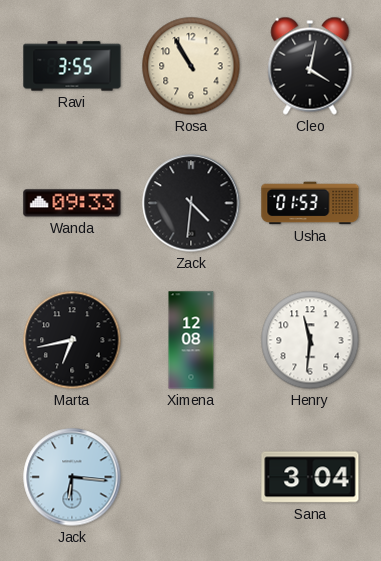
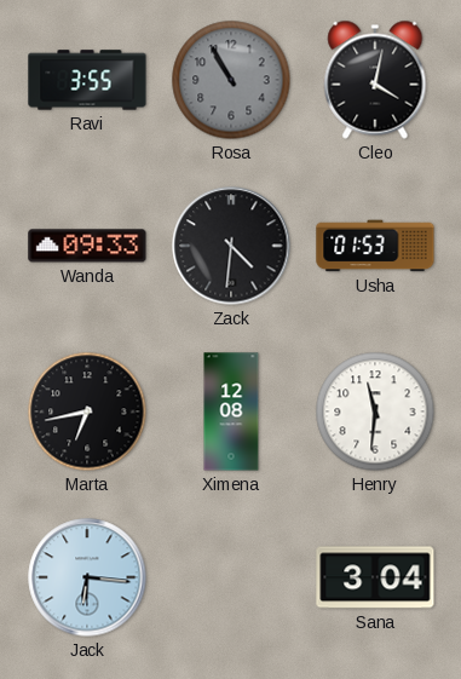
Rosa dial: cream -> grey (231, 80)
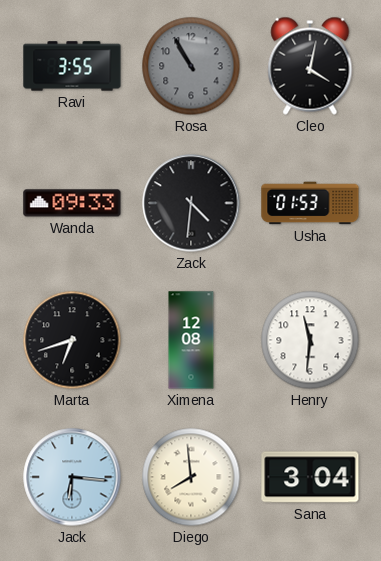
Marta: 6:43 -> 6:42 (72, 340)
Diego: none -> 7:59 (191, 477)
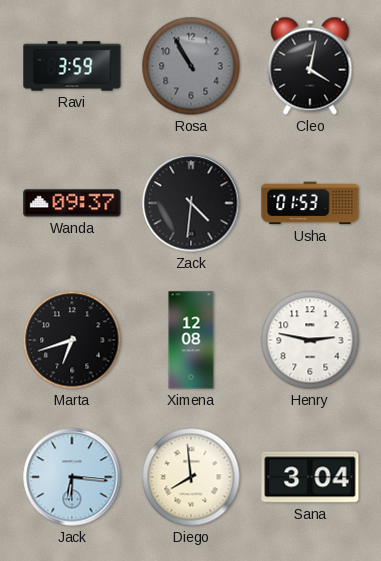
Ravi: 3:55 -> 3:59 (72, 66)
Wanda: 09:33 -> 09:37 (72, 203)
Henry: 11:31 -> 2:47 (310, 340)
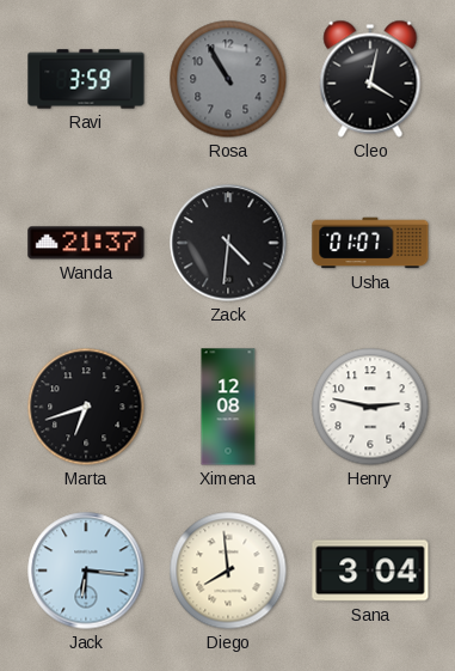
Wanda: 09:37 -> 21:37 (86, 243)
Usha: 01:53 -> 01:07 (370, 243)
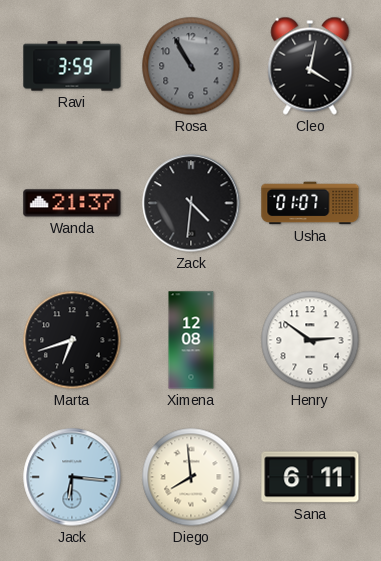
Henry: 2:47 -> 2:51 (310, 340)
Sana: 3:04 -> 6:11 (310, 477)
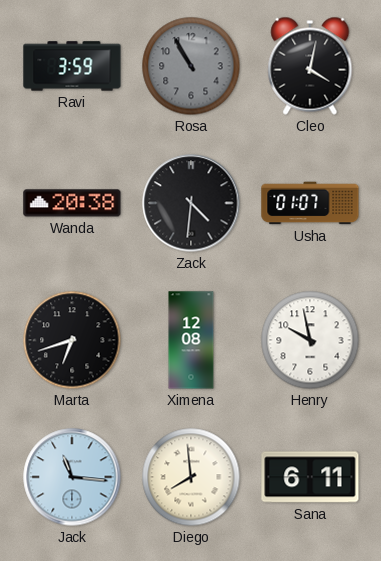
Wanda: 21:37 -> 20:38 (72, 203)
Henry: 2:51 -> 9:58 (310, 340)
Jack: 6:16 -> 11:16 (72, 477)
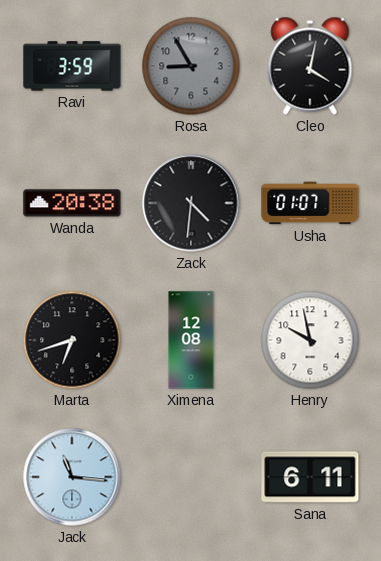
Rosa: 10:55 -> 8:55 (191, 66)
Diego: 7:59 -> none (191, 477)
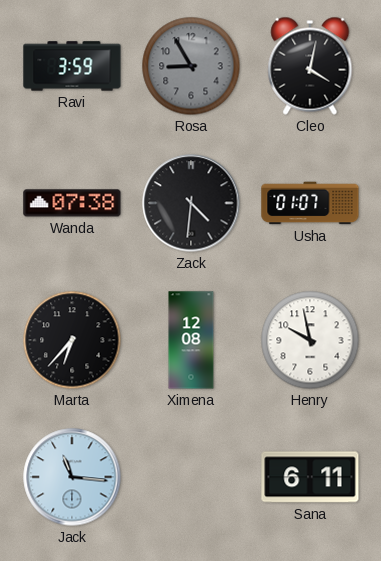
Wanda: 20:38 -> 07:38 (72, 203)
Marta: 6:42 -> 6:37 (72, 340)
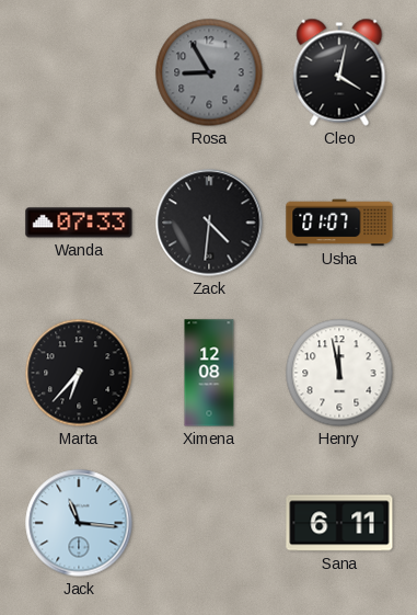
Ravi: 3:59 -> none (72, 66)
Wanda: 07:38 -> 07:33 (79, 223)
Henry: 9:58 -> 11:58 (339, 373)
